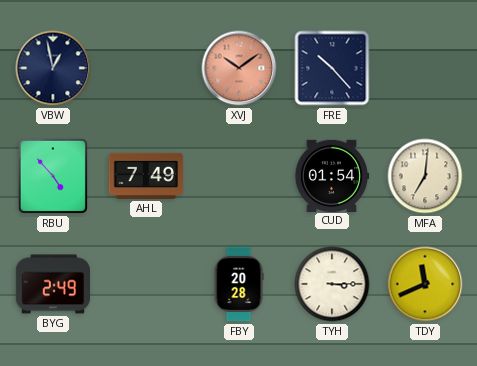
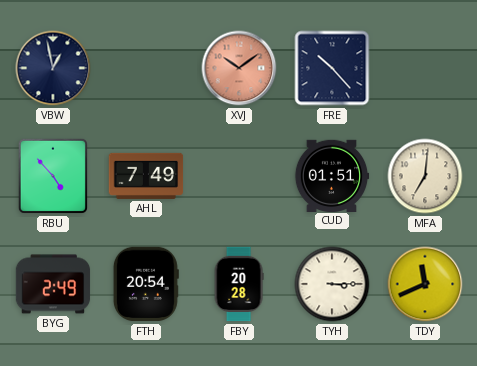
CUD: 01:54 -> 01:51 (332, 175)
FTH: none -> 20:54 (146, 284)
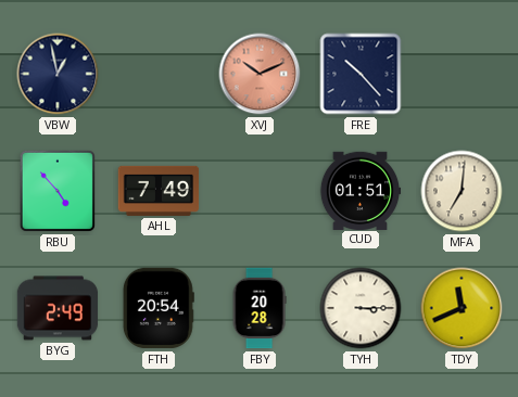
XVJ: 10:09 -> 10:11 (260, 74)
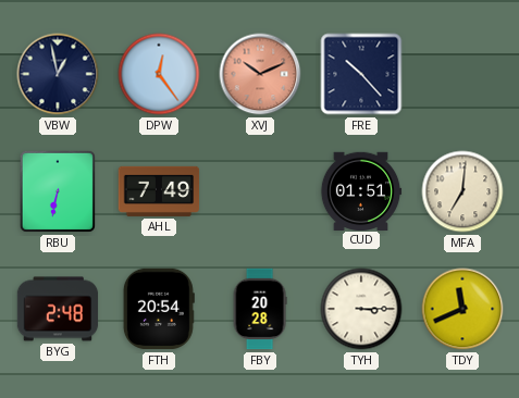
DPW: none -> 12:24 (159, 74)
RBU: 4:53 -> 6:32 (58, 191)
BYG: 2:49 -> 2:48 (58, 309)
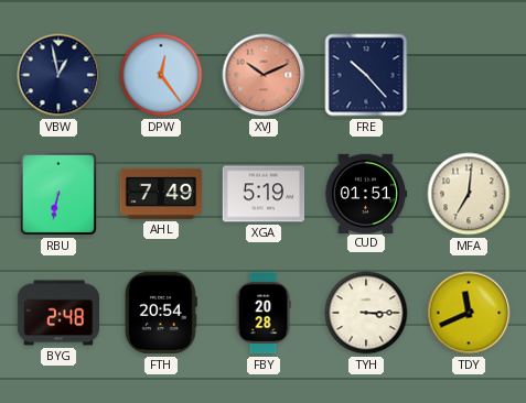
XGA: none -> 5:19 (264, 194)
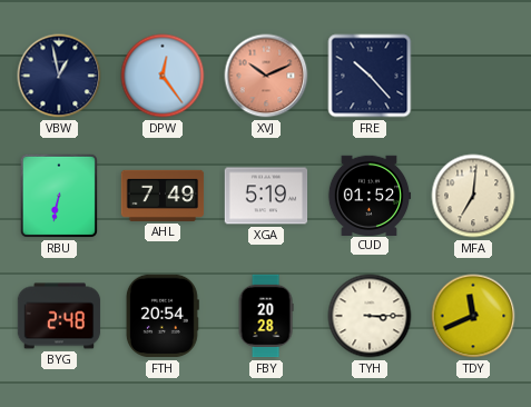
CUD: 01:51 -> 01:52 (370, 195)
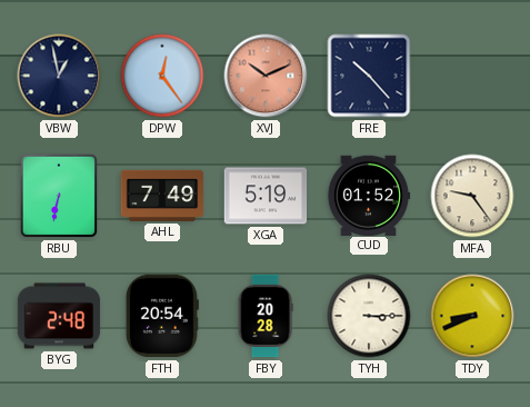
MFA: 7:01 -> 9:24 (472, 196)
TDY: 11:41 -> 8:41 (472, 316)
